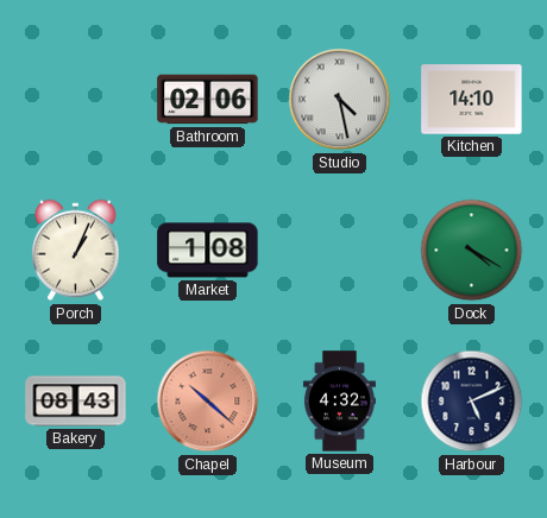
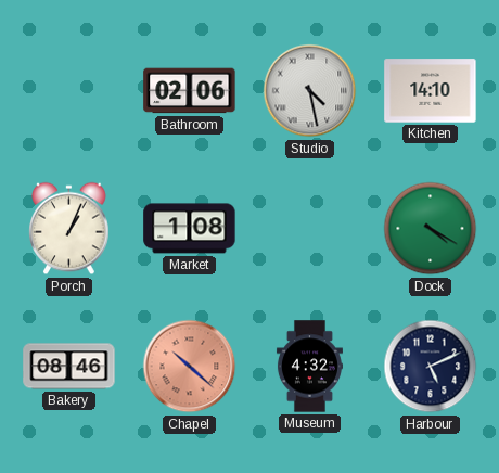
Bakery: 08:43 -> 08:46 (69, 367)
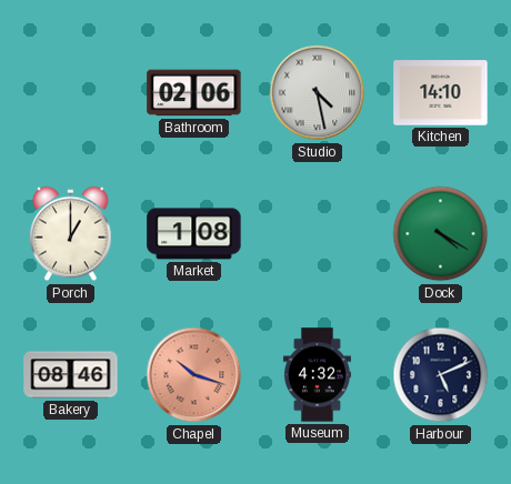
Porch: 1:04 -> 1:00 (71, 234)
Chapel: 10:22 -> 10:18 (194, 375)
